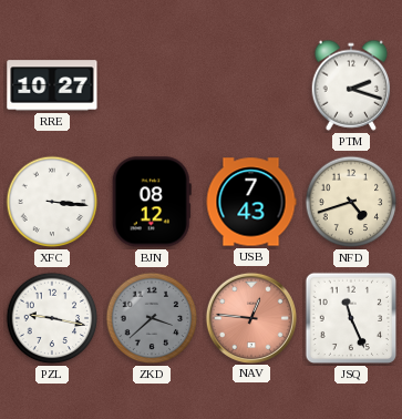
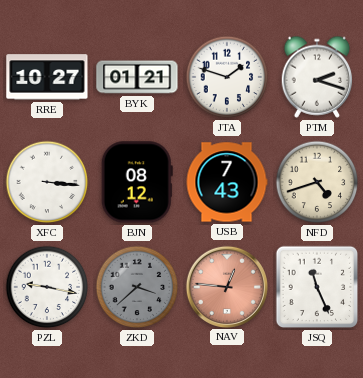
BYK: none -> 01:21 (137, 77)
JTA: none -> 1:48 (227, 77)
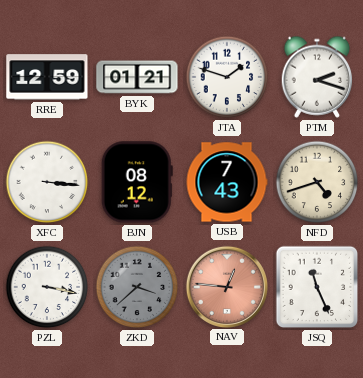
RRE: 10:27 -> 12:59 (47, 77)
PZL: 9:17 -> 3:17 (47, 287)
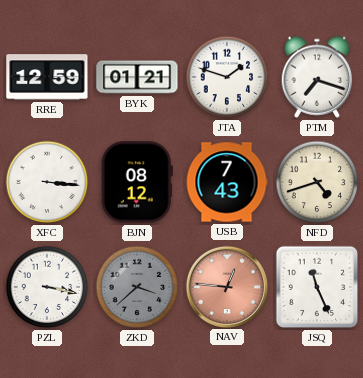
PTM: 2:18 -> 7:18 (317, 77)
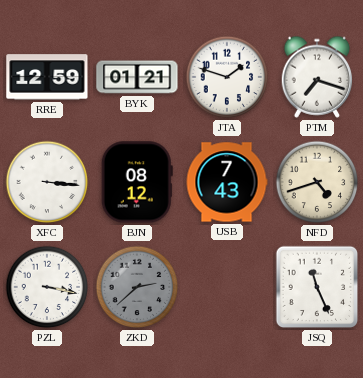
ZKD: 3:38 -> 2:38 (137, 287)
NAV: 12:46 -> none (226, 286)
